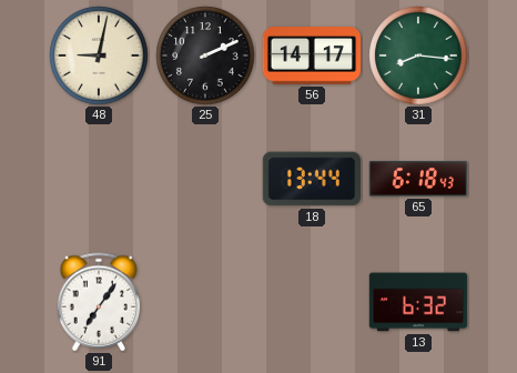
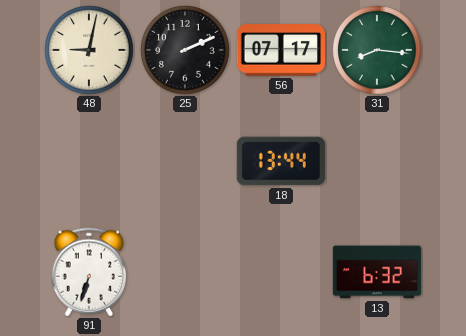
56: 14:17 -> 07:17 (280, 50)
65: 6:18 -> none (417, 179)
91: 7:06 -> 6:33 (88, 272)
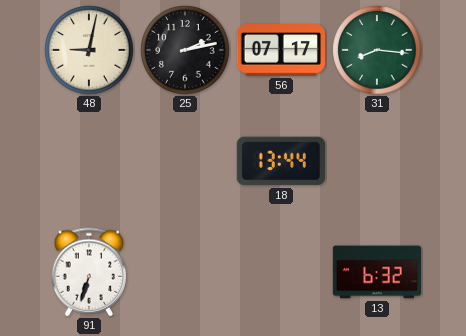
25: 2:11 -> 2:13 (185, 50)
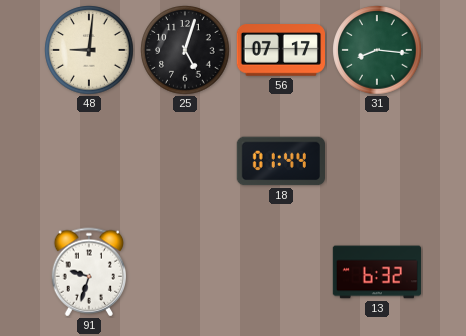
48: 9:02 -> 9:01 (89, 50)
25: 2:13 -> 5:03 (185, 50)
18: 13:44 -> 01:44 (280, 161)
91: 6:33 -> 9:33 (88, 272)
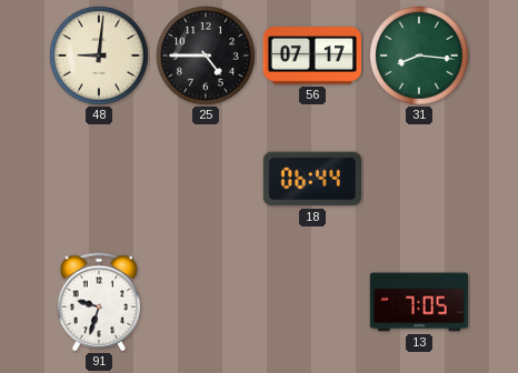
25: 5:03 -> 4:45 (206, 56)
18: 01:44 -> 06:44 (311, 179)
13: 6:32 -> 7:05 (419, 302)
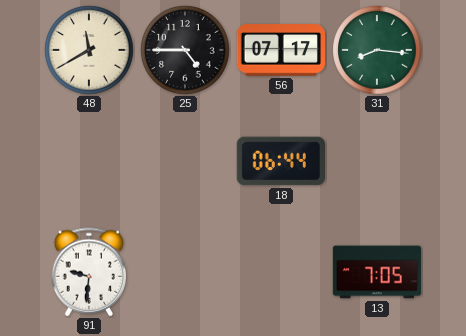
48: 9:01 -> 11:40 (89, 50)
91: 9:33 -> 9:31 (88, 272)
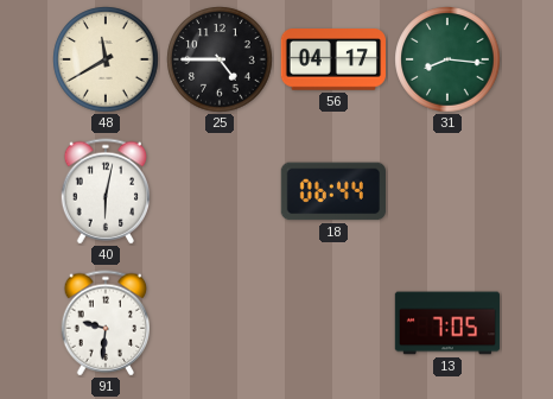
56: 07:17 -> 04:17 (332, 59)
40: none -> 6:02 (104, 191)
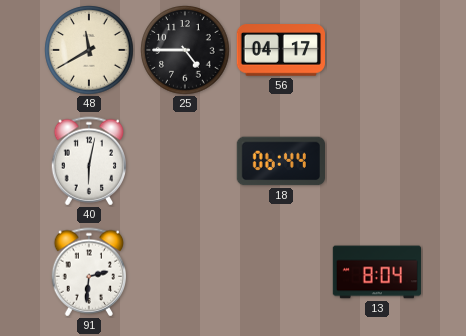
31: 8:16 -> none (447, 59)
91: 9:31 -> 2:31 (88, 272)
13: 7:05 -> 8:04 (377, 272)
